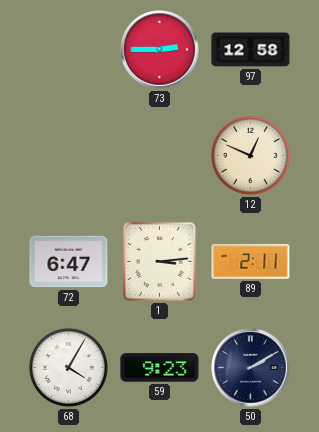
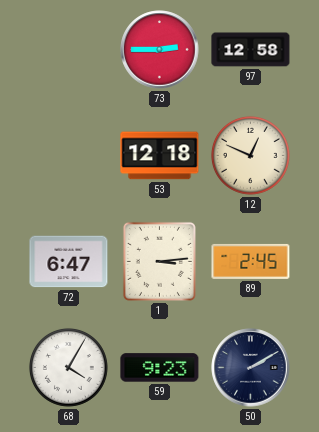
53: none -> 12:18 (160, 156)
89: 2:11 -> 2:45 (251, 261)
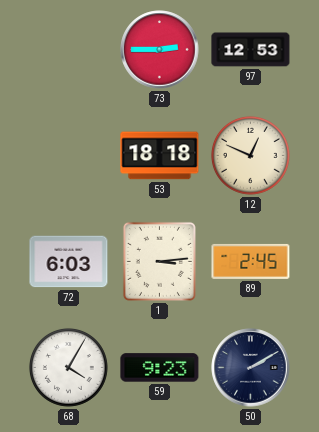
97: 12:58 -> 12:53 (251, 50)
53: 12:18 -> 18:18 (160, 156)
72: 6:47 -> 6:03 (69, 262)
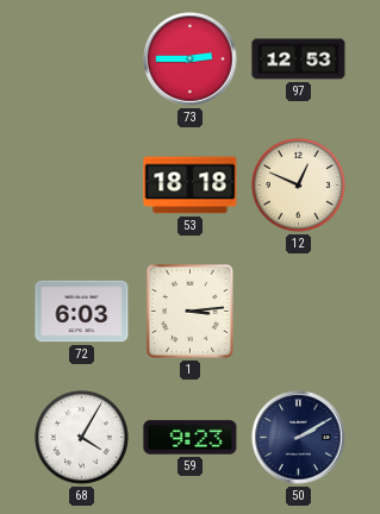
89: 2:45 -> none (251, 261)
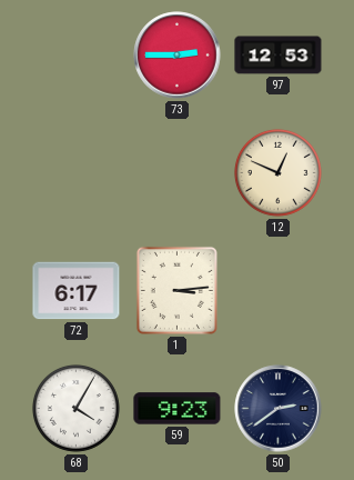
53: 18:18 -> none (191, 186)
72: 6:03 -> 6:17 (77, 291)
50: 2:10 -> 2:39 (279, 409)
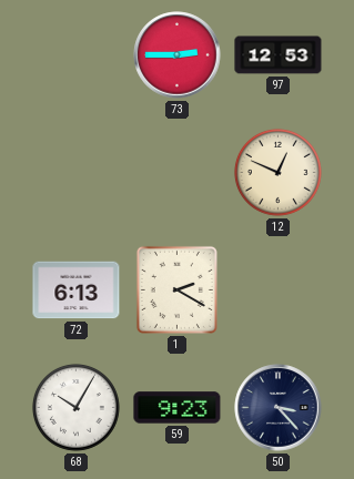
72: 6:17 -> 6:13 (77, 291)
1: 3:14 -> 2:20 (176, 289)
68: 4:05 -> 10:05 (75, 407)
50: 2:39 -> 3:23 (279, 408)
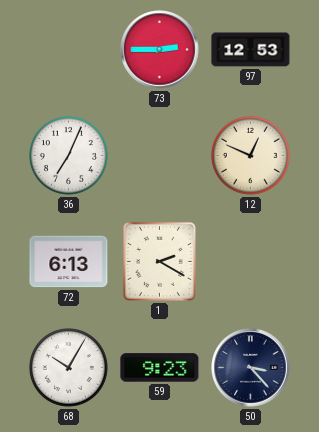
36: none -> 7:04 (68, 155)
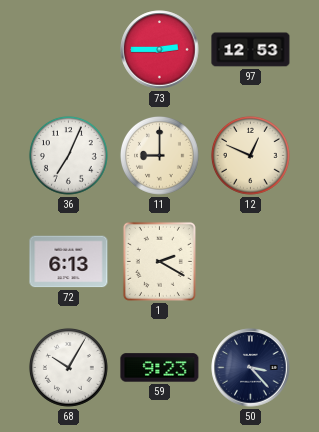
11: none -> 9:00 (159, 155)
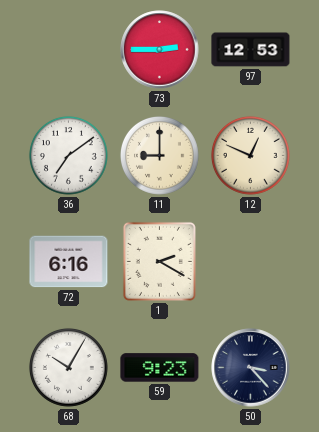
36: 7:04 -> 7:09 (68, 155)
72: 6:13 -> 6:16 (69, 262)
